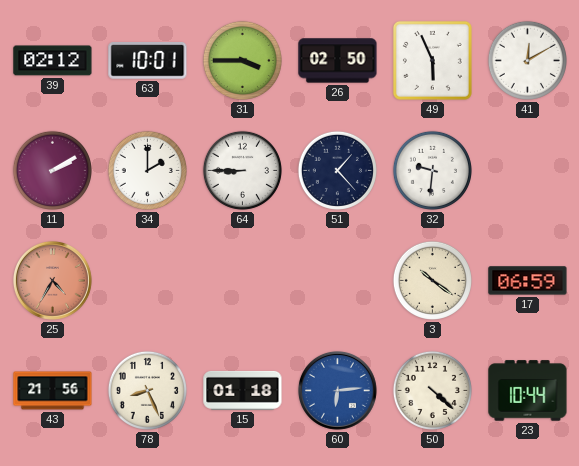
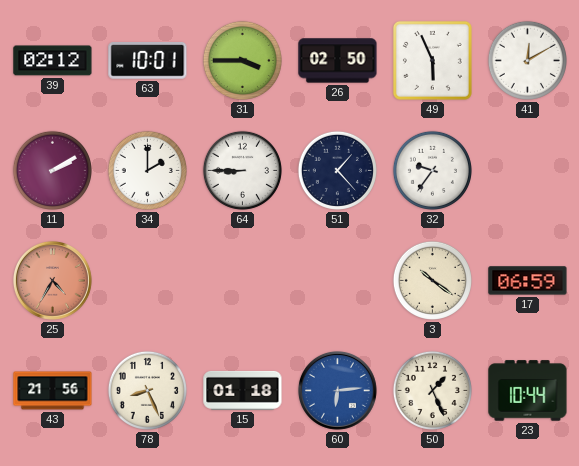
32: 9:31 -> 9:36 (432, 170)
50: 4:22 -> 1:26 (432, 390)
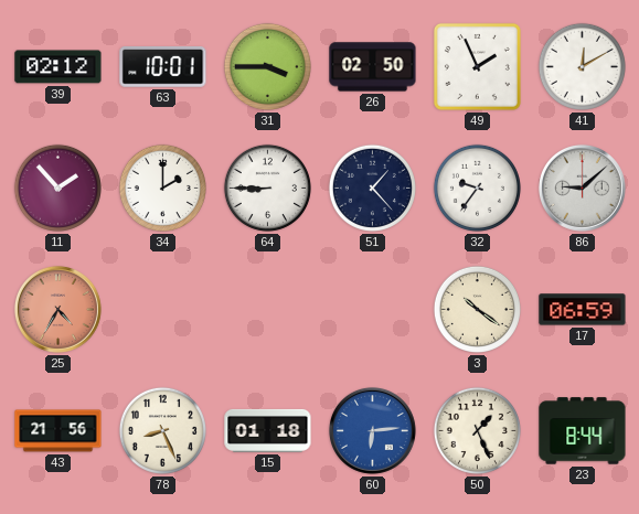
49: 5:56 -> 1:56 (477, 66)
11: 2:10 -> 1:53 (57, 188)
86: none -> 9:08 (582, 188)
23: 10:44 -> 8:44 (583, 431)
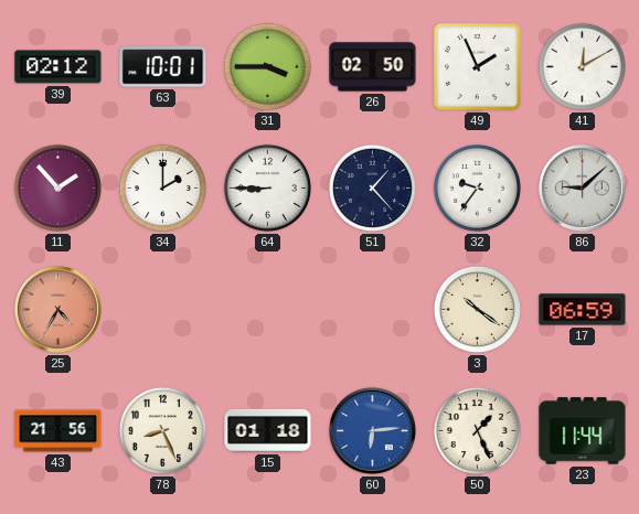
23: 8:44 -> 11:44 (583, 431)
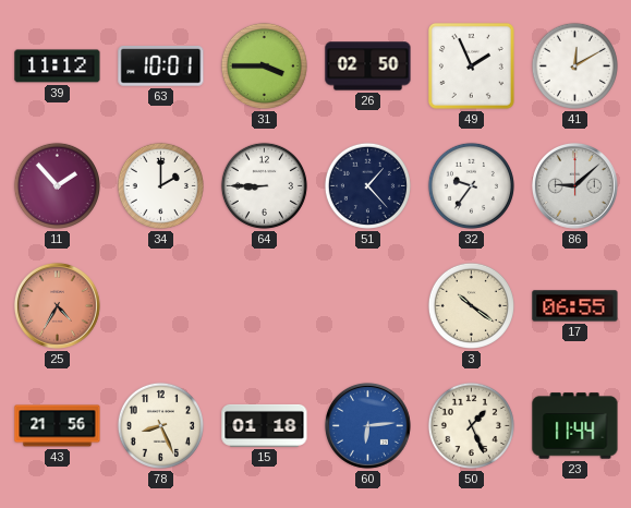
39: 02:12 -> 11:12 (58, 66)
17: 06:59 -> 06:55 (575, 306)
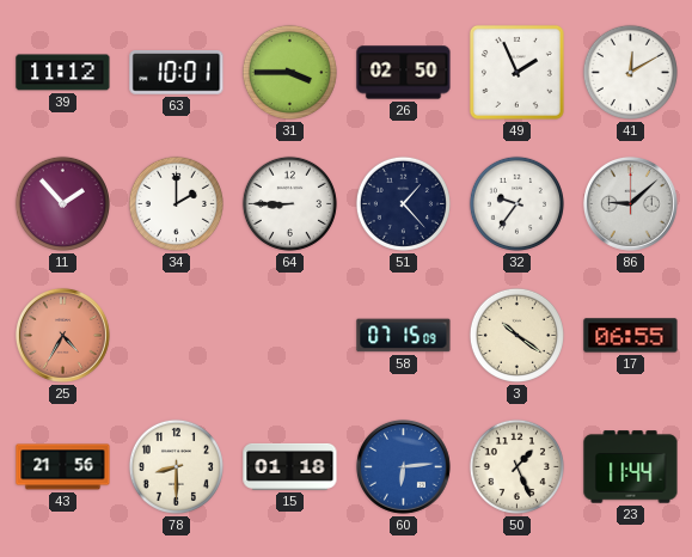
58: none -> 07:15 (404, 336)
78: 8:26 -> 8:30 (176, 466)
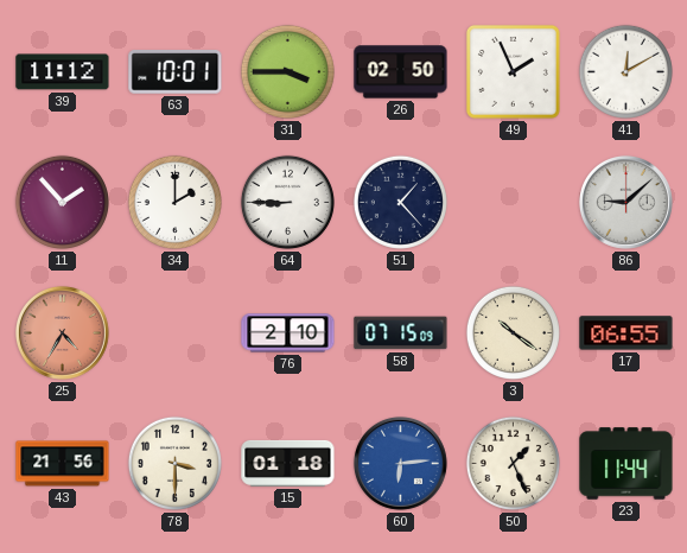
32: 9:36 -> none (516, 203)
76: none -> 2:10 (288, 333)
78: 8:30 -> 3:30 (174, 463)
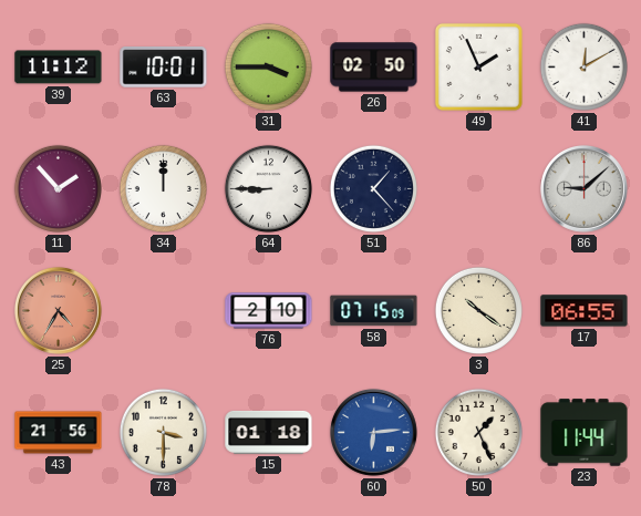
34: 2:00 -> 12:00 (163, 188)
